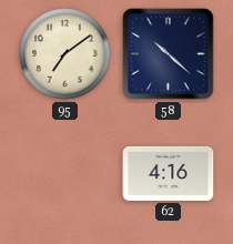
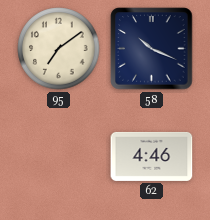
58: 10:22 -> 10:19 (152, 49)
62: 4:16 -> 4:46 (152, 156)
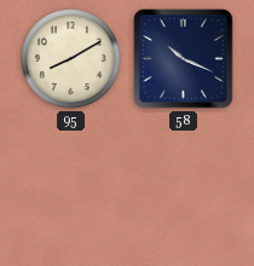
95: 7:09 -> 8:10 (71, 59)
62: 4:46 -> none (152, 156)
